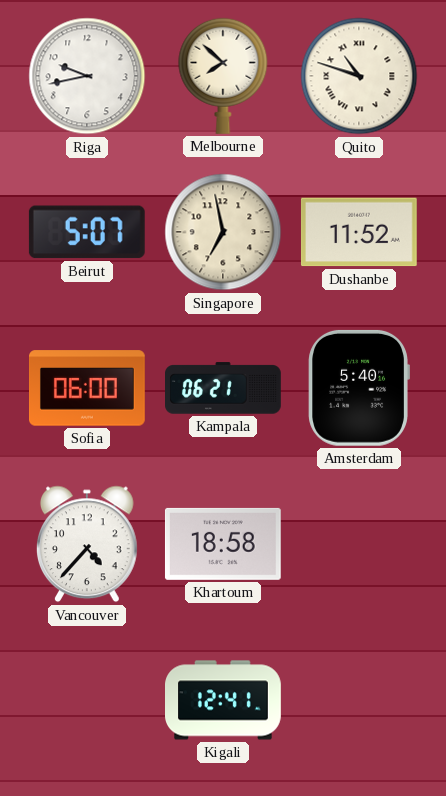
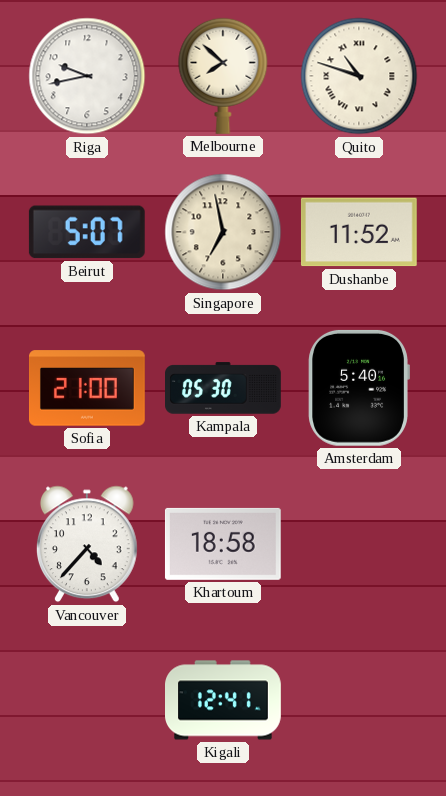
Sofia: 06:00 -> 21:00 (88, 388)
Kampala: 06:21 -> 05:30 (224, 388)
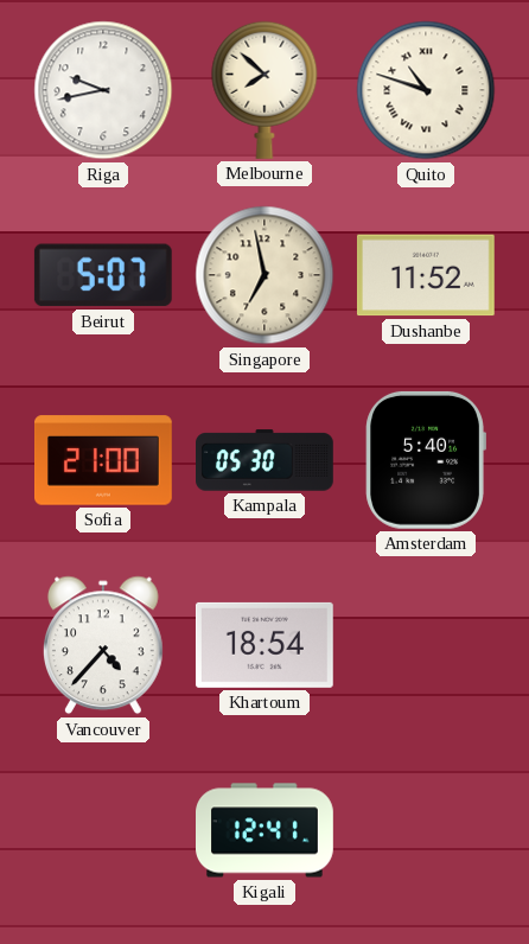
Khartoum: 18:58 -> 18:54 (264, 645)
